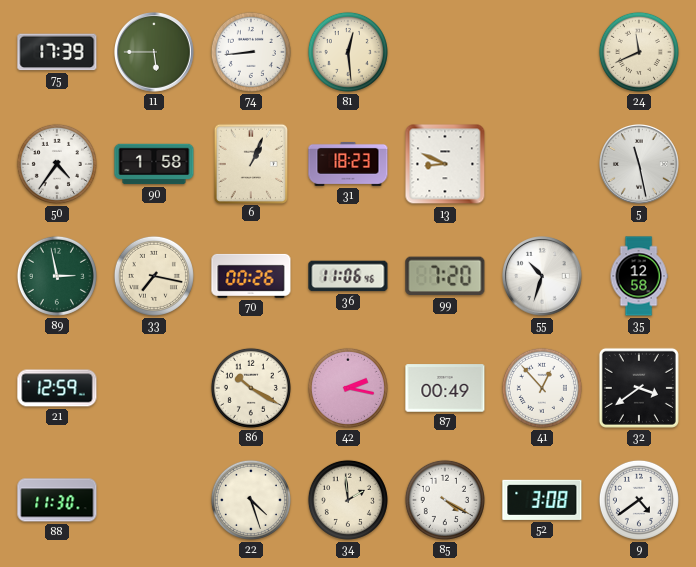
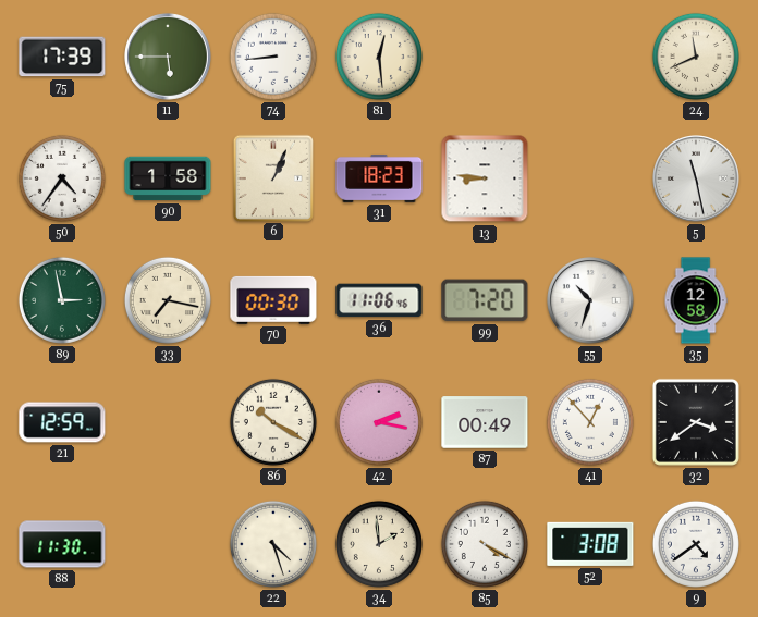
13: 8:49 -> 8:46 (485, 178)
70: 00:26 -> 00:30 (273, 300)
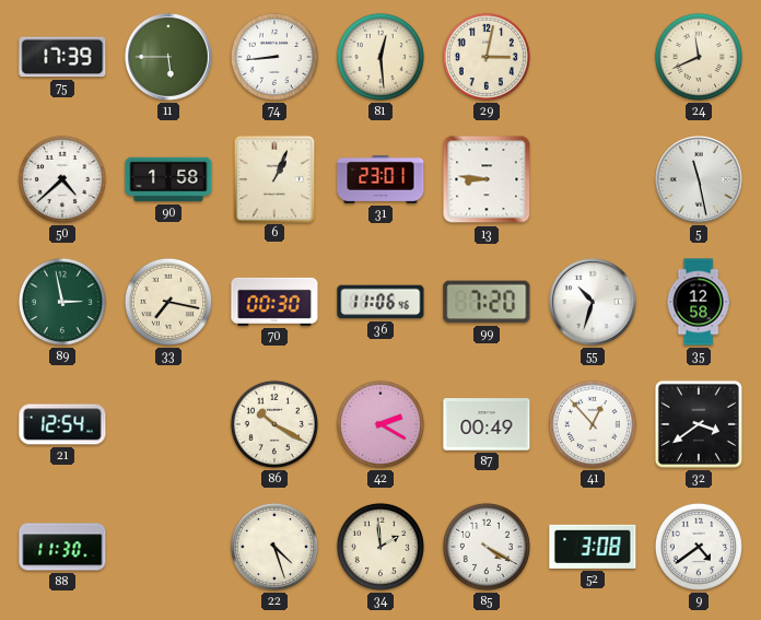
29: none -> 3:02 (487, 57)
50: 4:36 -> 4:38 (62, 179)
31: 18:23 -> 23:01 (380, 179)
21: 12:59 -> 12:54 (62, 424)
42: 2:17 -> 2:20 (380, 424)
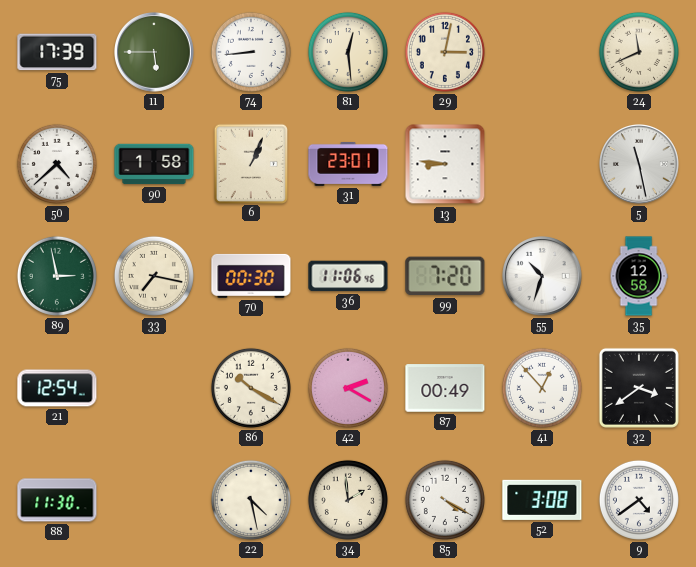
22: 4:27 -> 4:28 (251, 500)
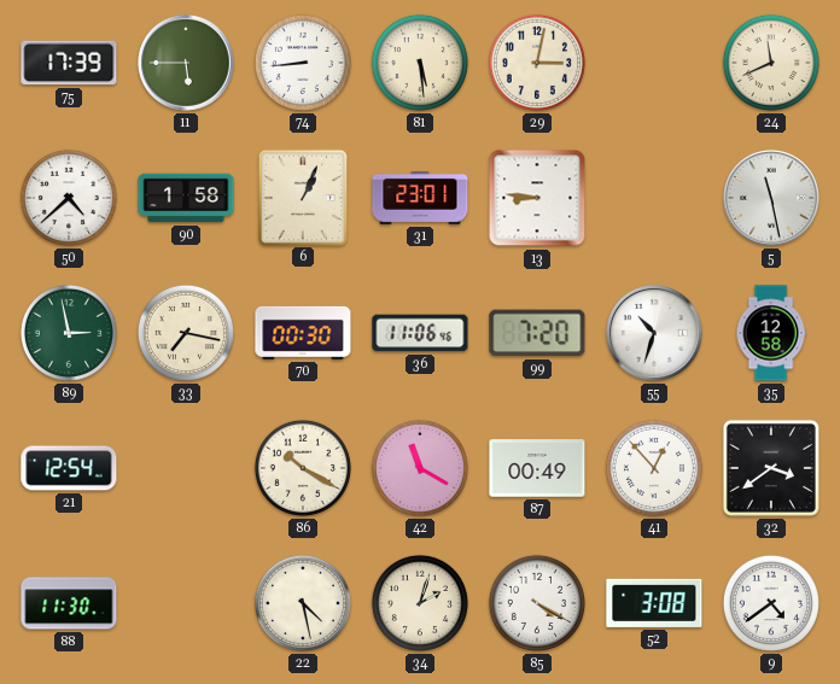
81: 12:29 -> 5:29 (420, 63)
42: 2:20 -> 11:20 (420, 468)
34: 1:59 -> 2:03 (420, 603)
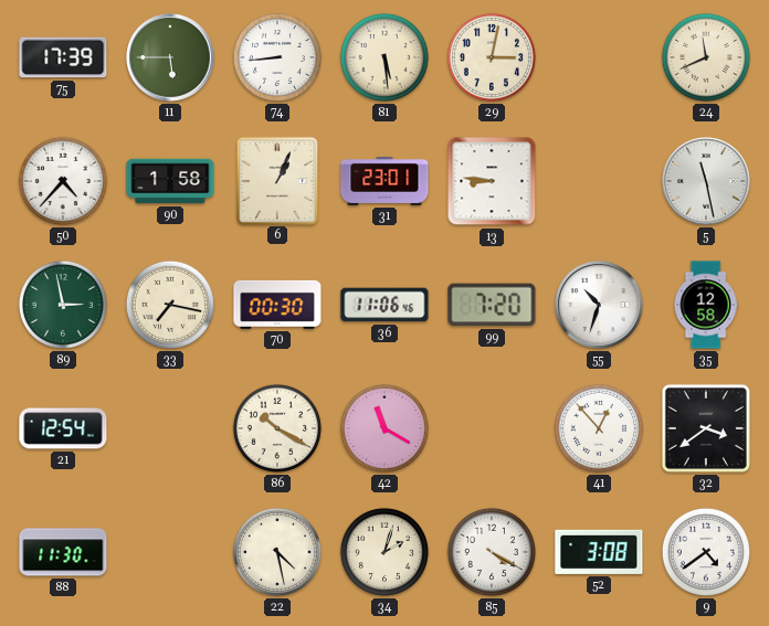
50: 4:38 -> 4:37 (63, 181)
87: 00:49 -> none (537, 468)
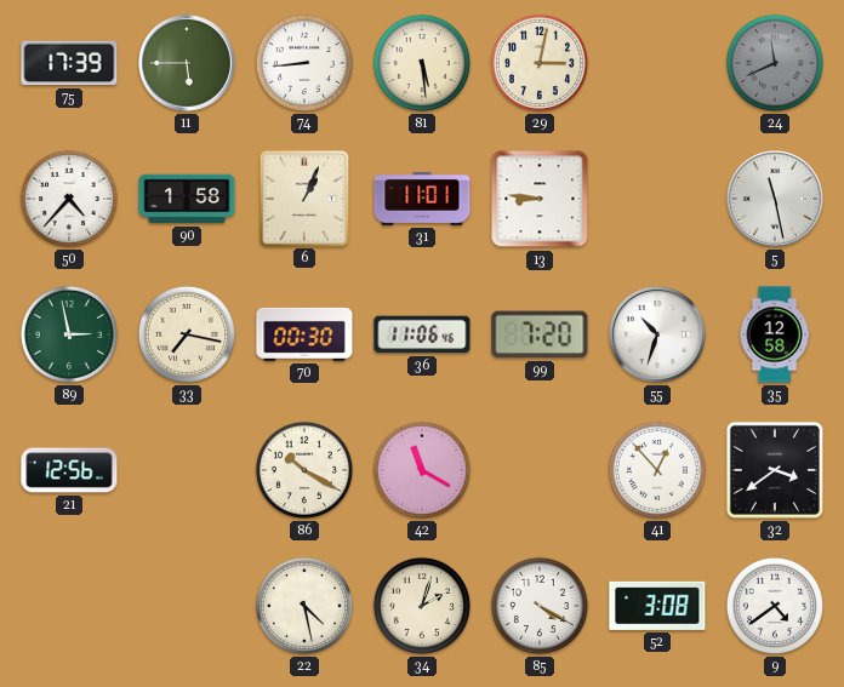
24 dial: cream -> grey (775, 63)
31: 23:01 -> 11:01 (422, 199)
21: 12:54 -> 12:56 (69, 470)
88: 11:30 -> none (63, 552)
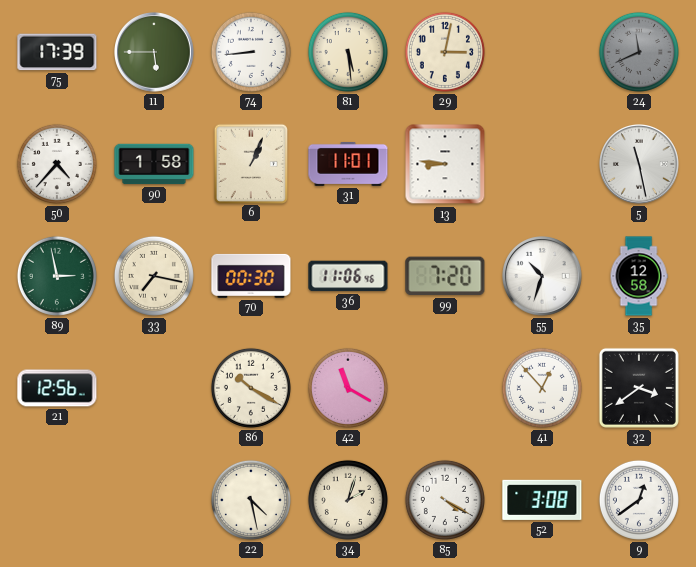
9: 4:39 -> 12:39 (639, 500)
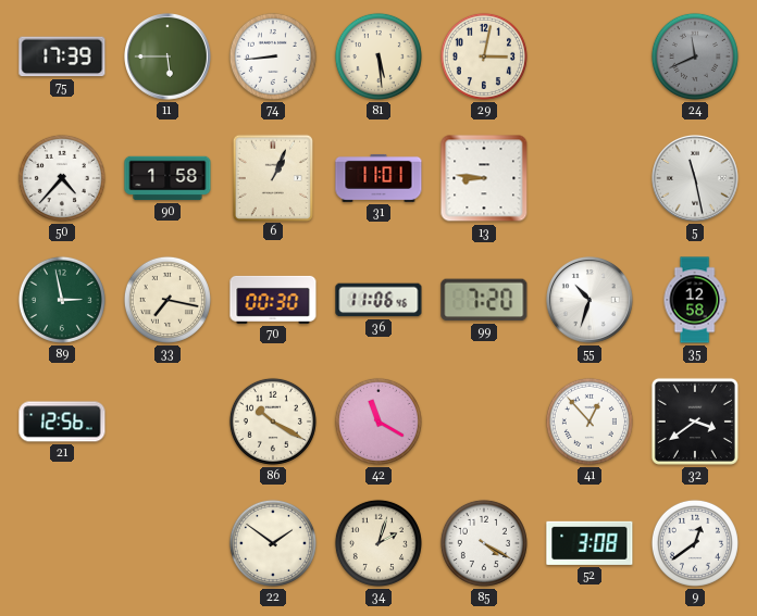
22: 4:28 -> 1:51 (273, 543)
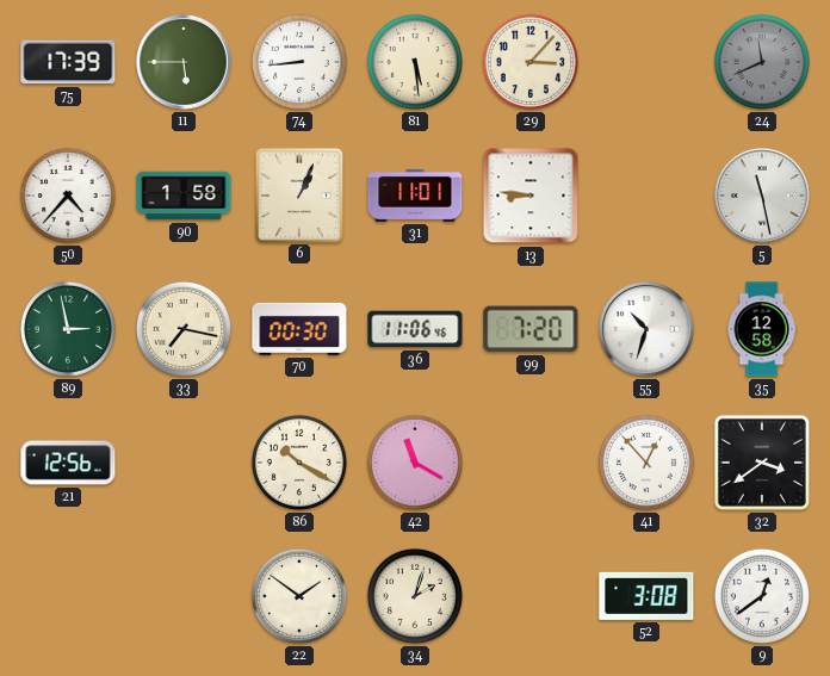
29: 3:02 -> 3:07 (531, 62)
85: 4:20 -> none (484, 543)
